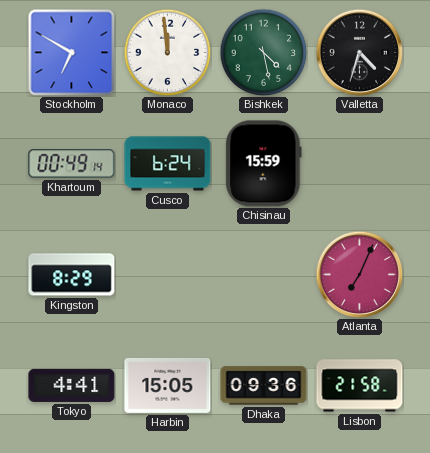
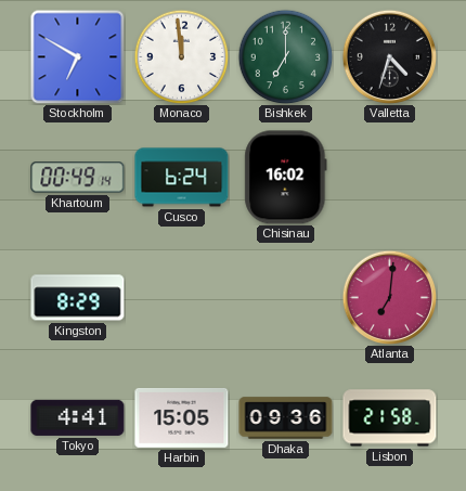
Bishkek: 4:28 -> 7:00 (285, 56)
Chisinau: 15:59 -> 16:02 (286, 178)
Atlanta: 7:04 -> 7:01 (389, 297)
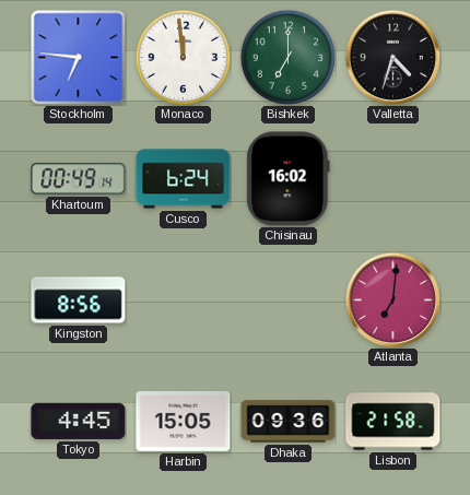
Stockholm: 6:50 -> 6:46 (78, 57)
Kingston: 8:29 -> 8:56 (79, 300)
Tokyo: 4:41 -> 4:45 (79, 421)
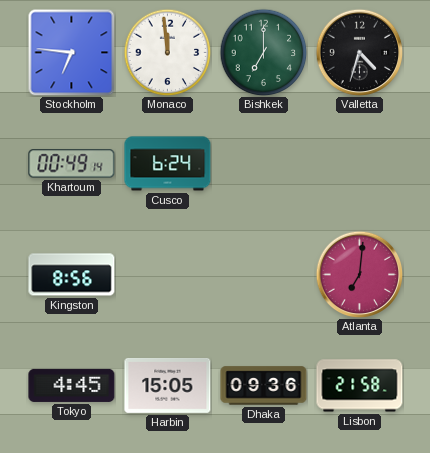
Chisinau: 16:02 -> none (289, 179)
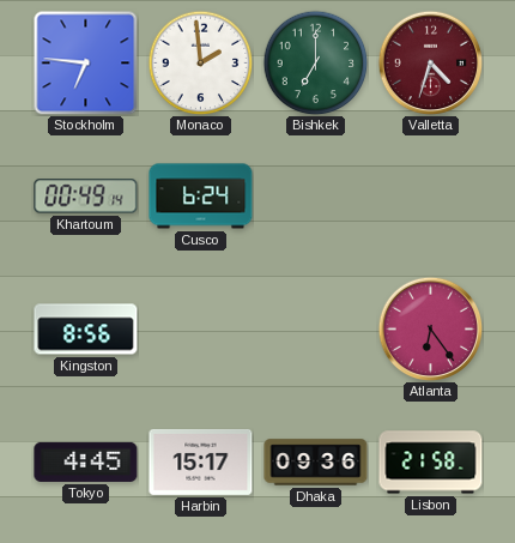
Monaco: 11:59 -> 1:59 (200, 62)
Valletta dial: black -> burgundy (430, 62)
Atlanta: 7:01 -> 6:24 (430, 328)
Harbin: 15:05 -> 15:17 (201, 461)
